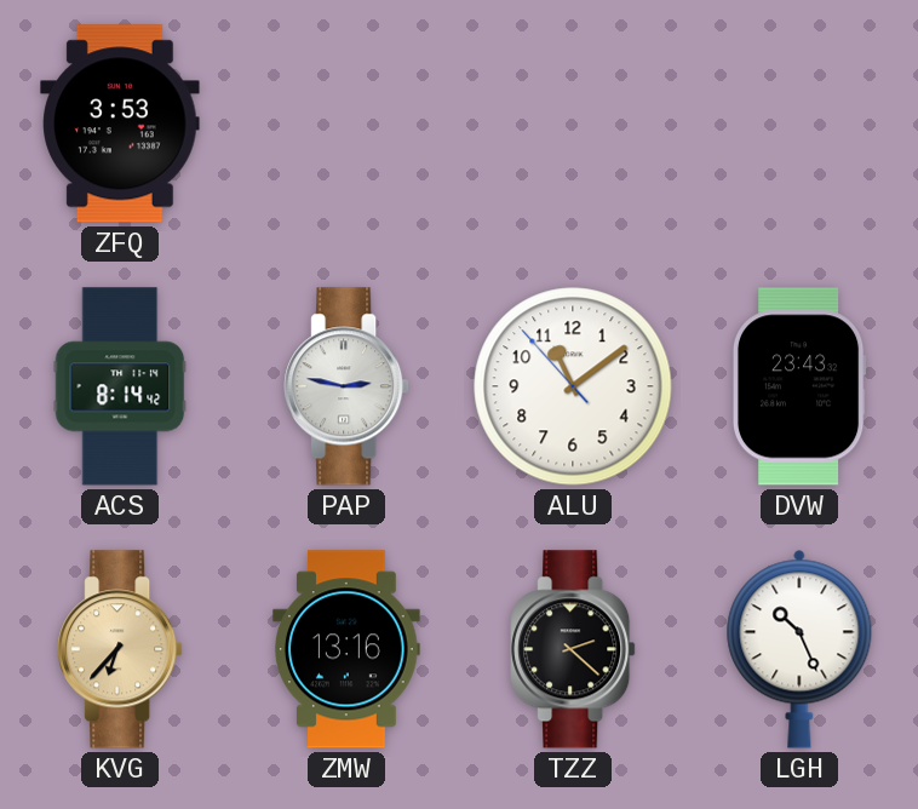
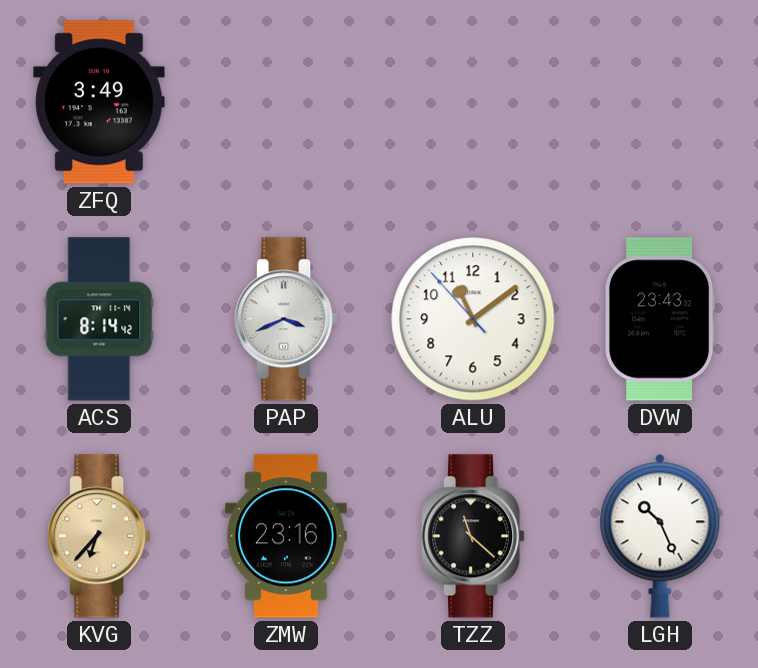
ZFQ: 3:53 -> 3:49 (99, 102)
PAP: 2:47 -> 3:41 (286, 319)
ZMW: 13:16 -> 23:16 (286, 536)
TZZ: 2:22 -> 11:22 (473, 536)
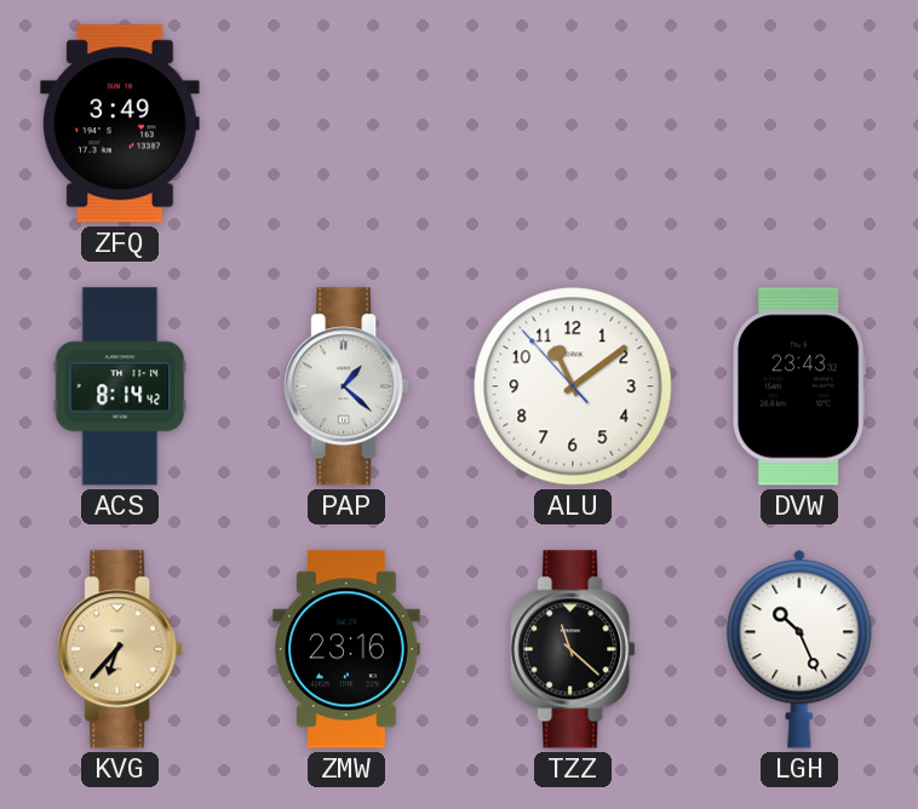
PAP: 3:41 -> 1:22 (346, 386)
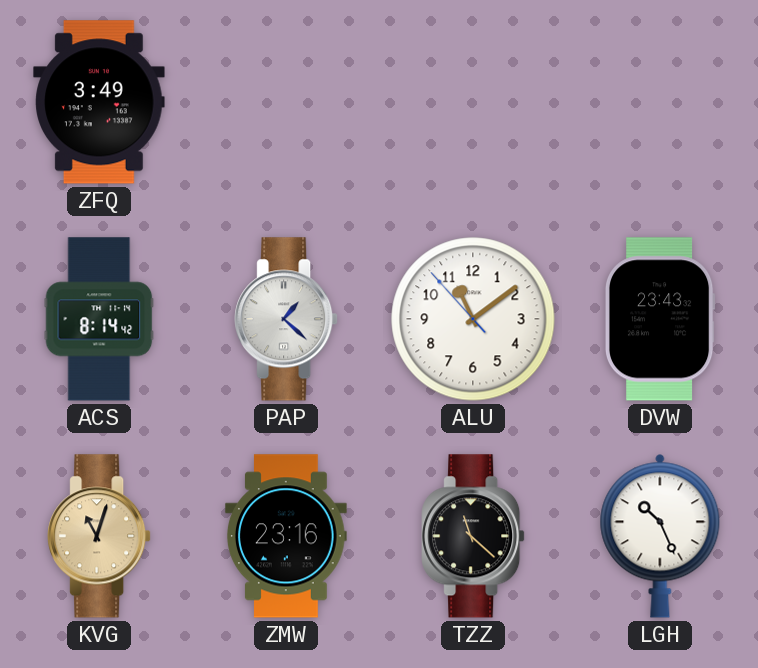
KVG: 6:37 -> 11:03 (99, 536)
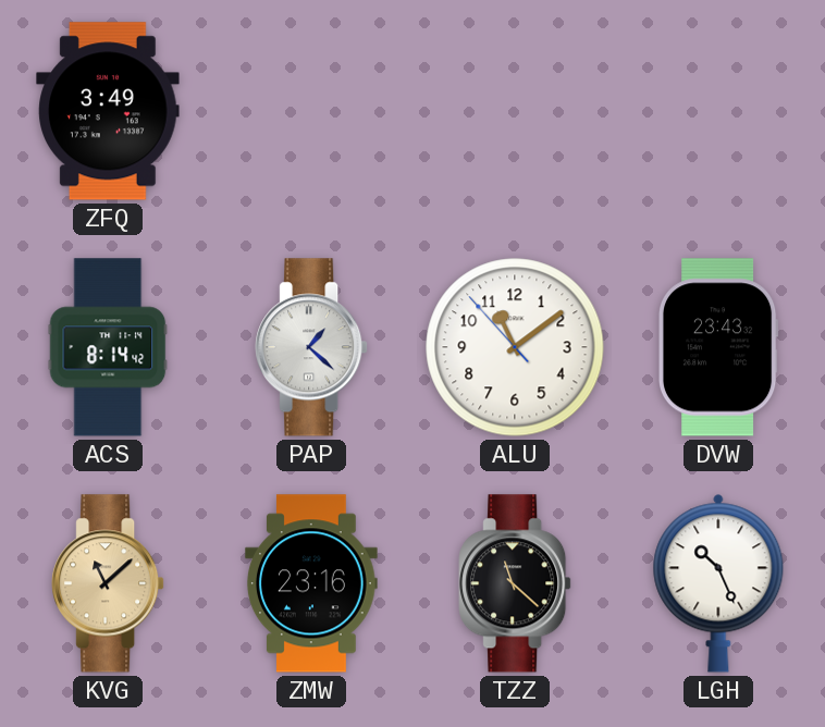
KVG: 11:03 -> 11:08 (108, 583)
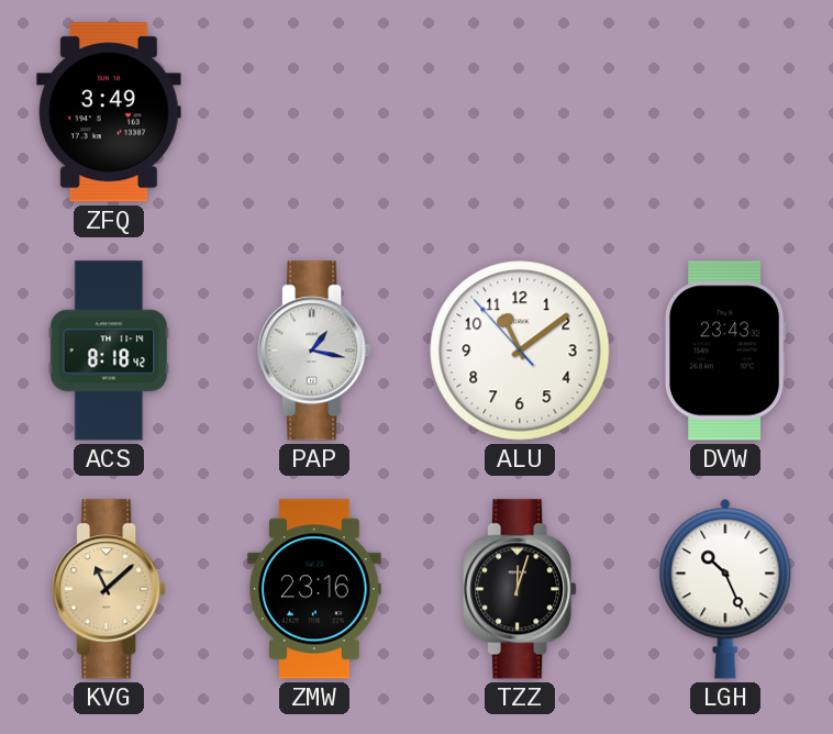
ACS: 8:14 -> 8:18 (109, 351)
PAP: 1:22 -> 1:17 (314, 351)
TZZ: 11:22 -> 12:03 (520, 589)
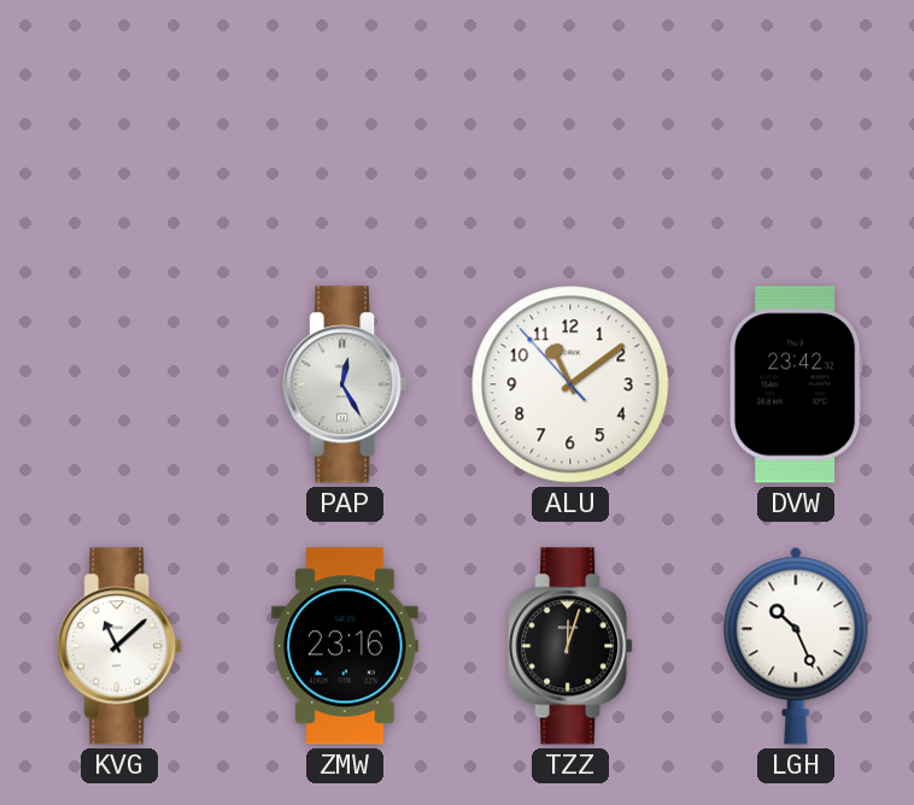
ZFQ: 3:49 -> none (109, 112)
ACS: 8:18 -> none (109, 351)
PAP: 1:17 -> 12:25 (345, 384)
DVW: 23:43 -> 23:42 (796, 384)
KVG dial: champagne -> white (119, 646)
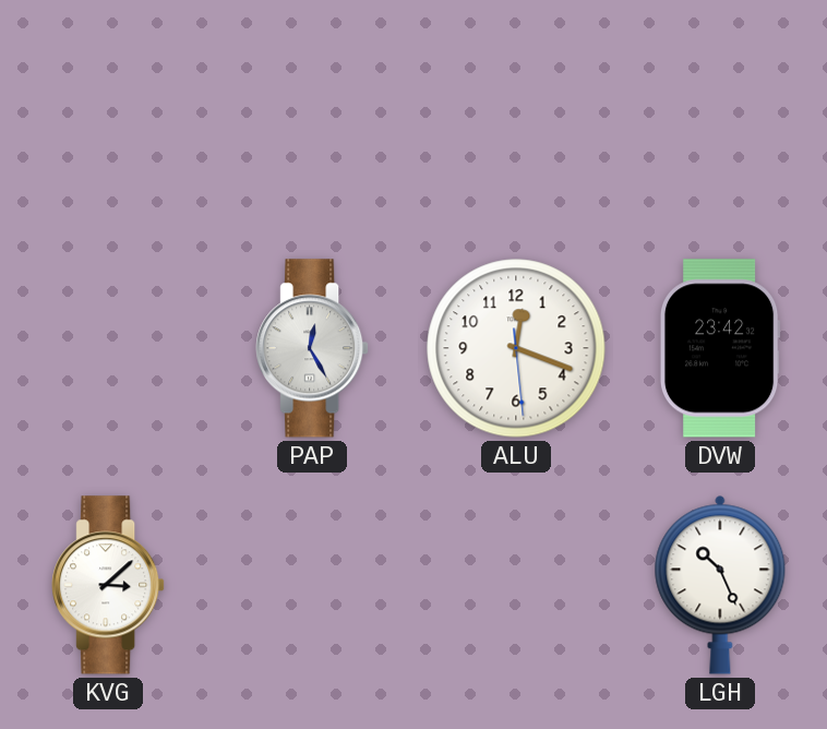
ALU: 11:08 -> 12:18 (516, 348)
KVG: 11:08 -> 3:08 (108, 585)
ZMW: 23:16 -> none (345, 646)
TZZ: 12:03 -> none (570, 646)
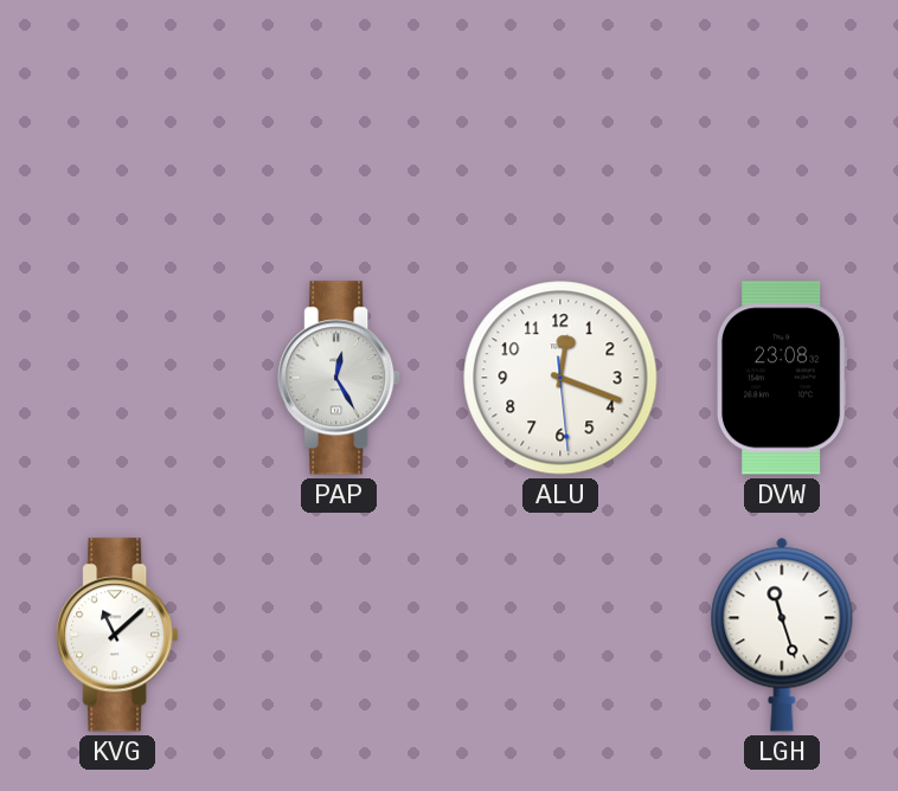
DVW: 23:42 -> 23:08 (782, 378)
KVG: 3:08 -> 11:08 (117, 635)
LGH: 10:26 -> 11:27 (782, 635)
